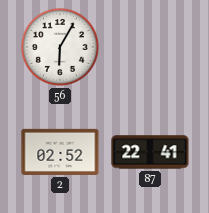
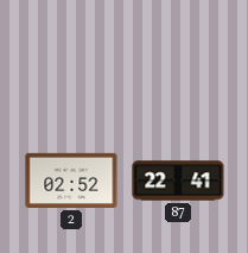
56: 6:05 -> none (60, 47)
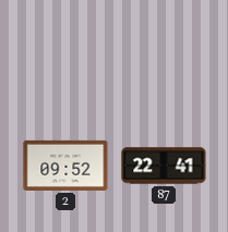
2: 02:52 -> 09:52 (65, 166)
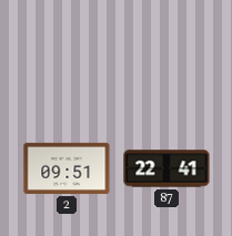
2: 09:52 -> 09:51 (67, 168)
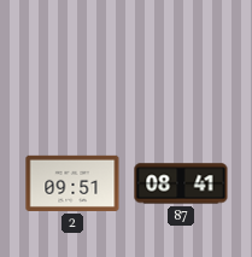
87: 22:41 -> 08:41 (181, 183)
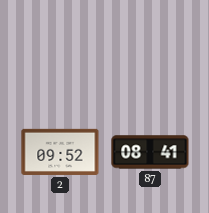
2: 09:51 -> 09:52 (60, 152)
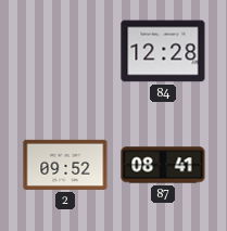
84: none -> 12:28 (163, 51)
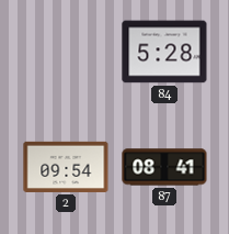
84: 12:28 -> 5:28 (164, 52)
2: 09:52 -> 09:54 (66, 167)
